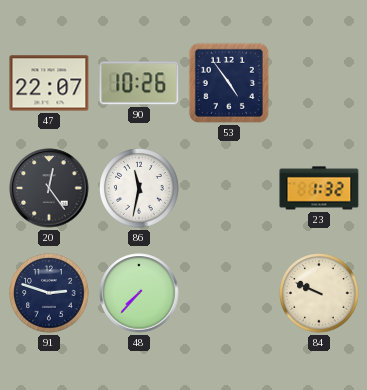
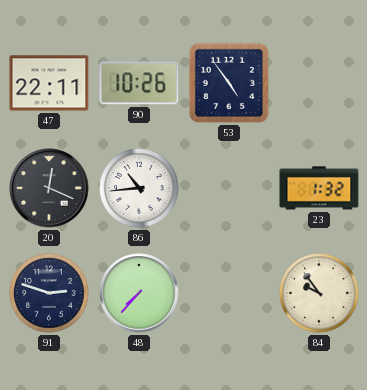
47: 22:07 -> 22:11 (49, 83)
20: 12:24 -> 12:19 (49, 188)
86: 11:32 -> 10:44 (139, 188)
84: 9:49 -> 9:54 (319, 293)
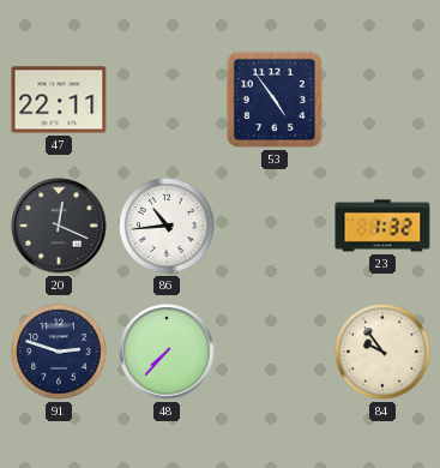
90: 10:26 -> none (139, 83)
